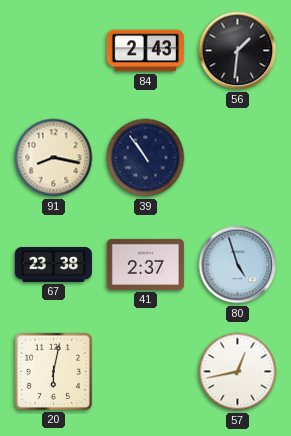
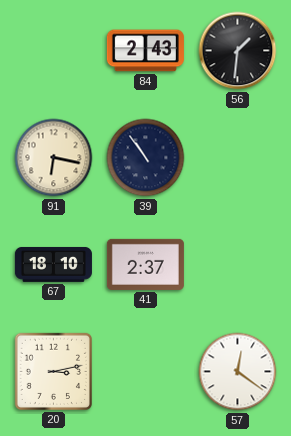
91: 8:17 -> 6:17 (54, 158)
67: 23:38 -> 18:10 (53, 264)
80: 4:57 -> none (238, 265)
20: 6:02 -> 3:13 (53, 371)
57: 12:43 -> 12:21 (238, 372)
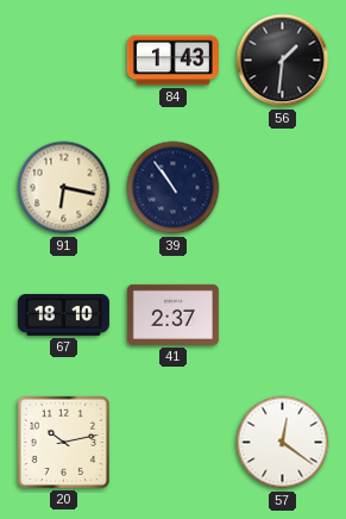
84: 2:43 -> 1:43 (172, 61)
20: 3:13 -> 10:13 (63, 442)
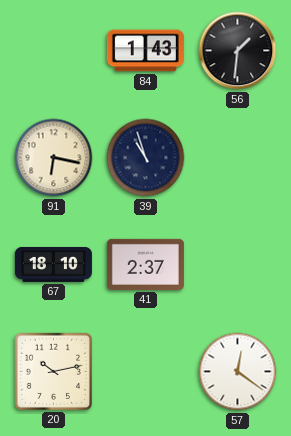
39: 10:54 -> 10:57 (146, 158)
